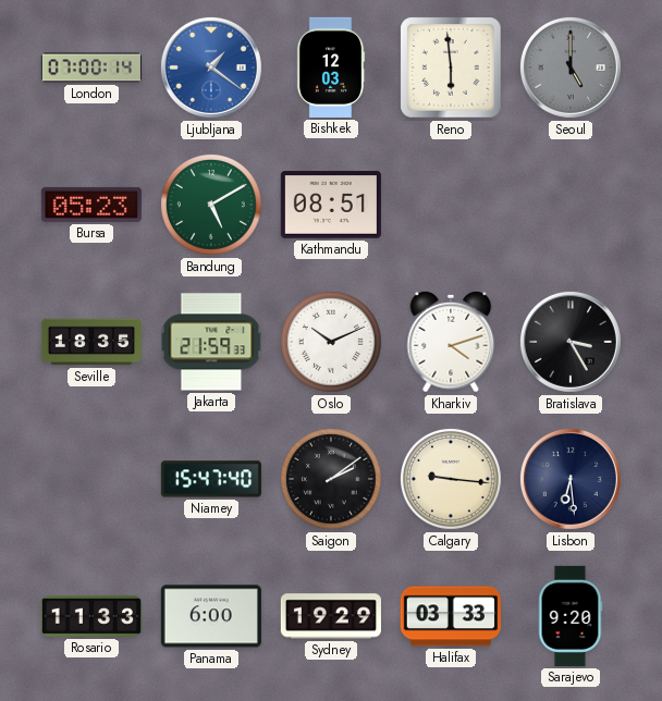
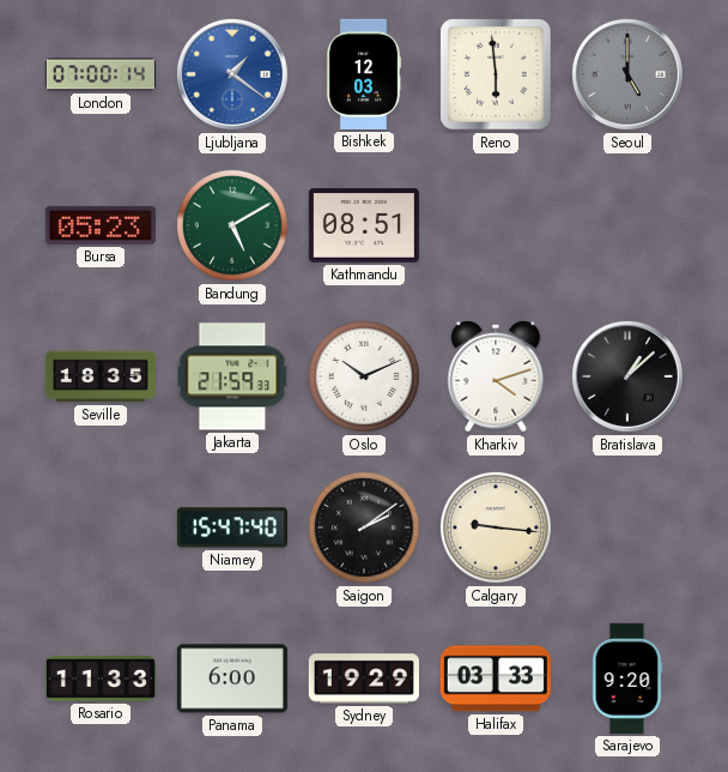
Bratislava: 3:25 -> 1:08 (627, 376)
Lisbon: 6:29 -> none (571, 479)
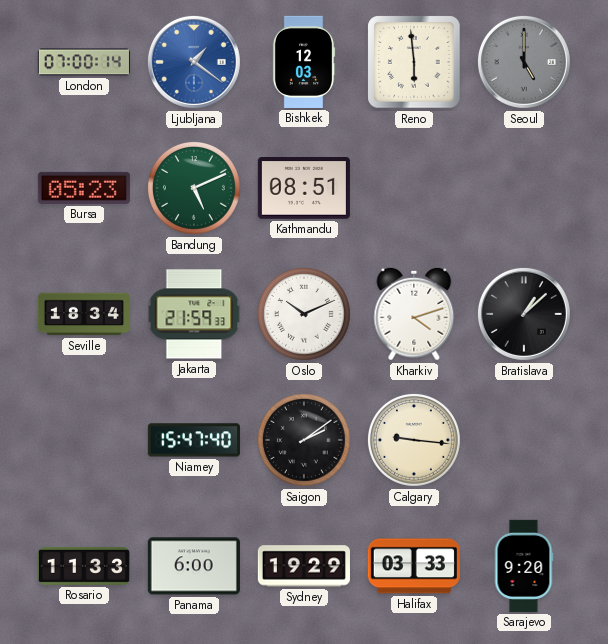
Bandung: 5:10 -> 5:11 (194, 188)
Seville: 18:35 -> 18:34 (84, 314)
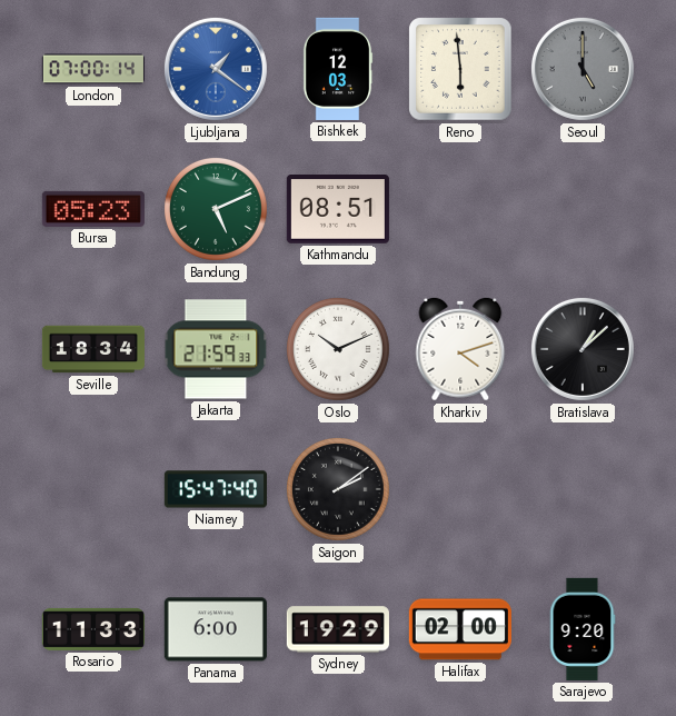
Calgary: 9:16 -> none (414, 440)
Halifax: 03:33 -> 02:00 (460, 629)
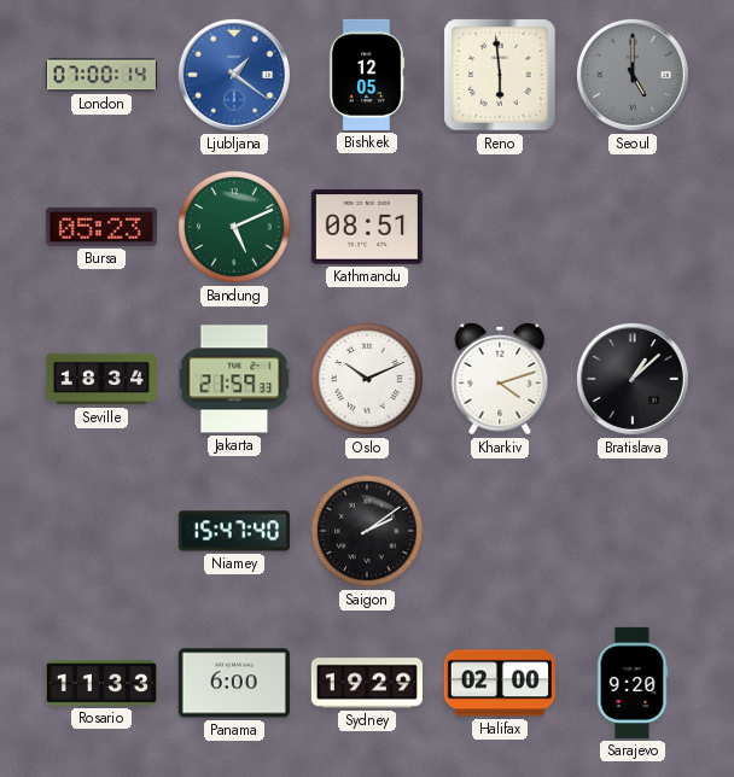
Bishkek: 12:03 -> 12:05 (367, 75)
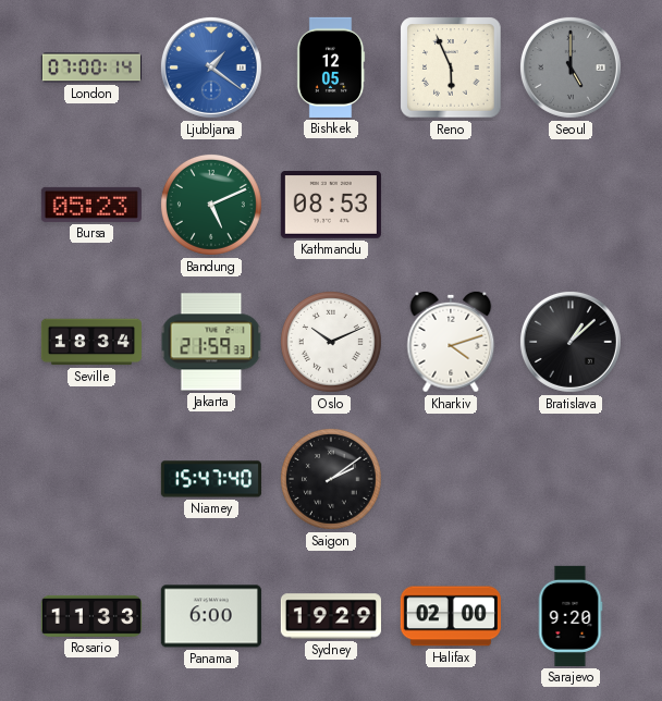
Reno: 5:59 -> 5:56 (451, 67)
Kathmandu: 08:51 -> 08:53 (331, 206)
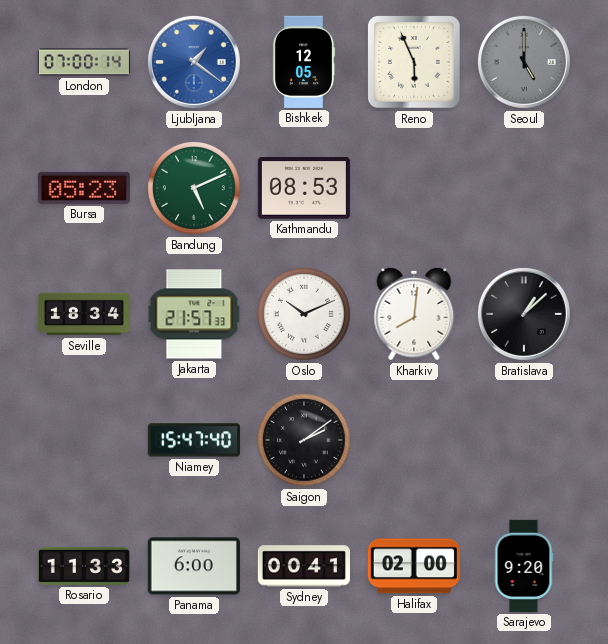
Jakarta: 21:59 -> 21:57 (194, 314)
Kharkiv: 4:12 -> 8:01 (414, 314)
Sydney: 19:29 -> 00:41 (304, 566)
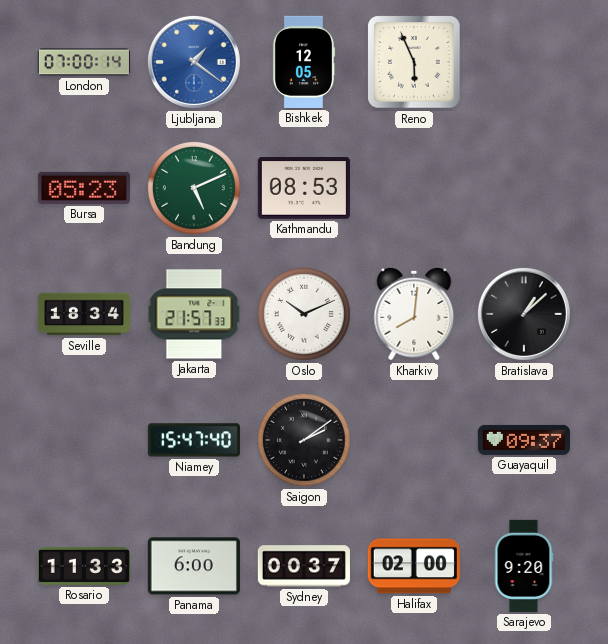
Seoul: 5:00 -> none (524, 62)
Guayaquil: none -> 09:37 (524, 440)
Sydney: 00:41 -> 00:37 (304, 566)
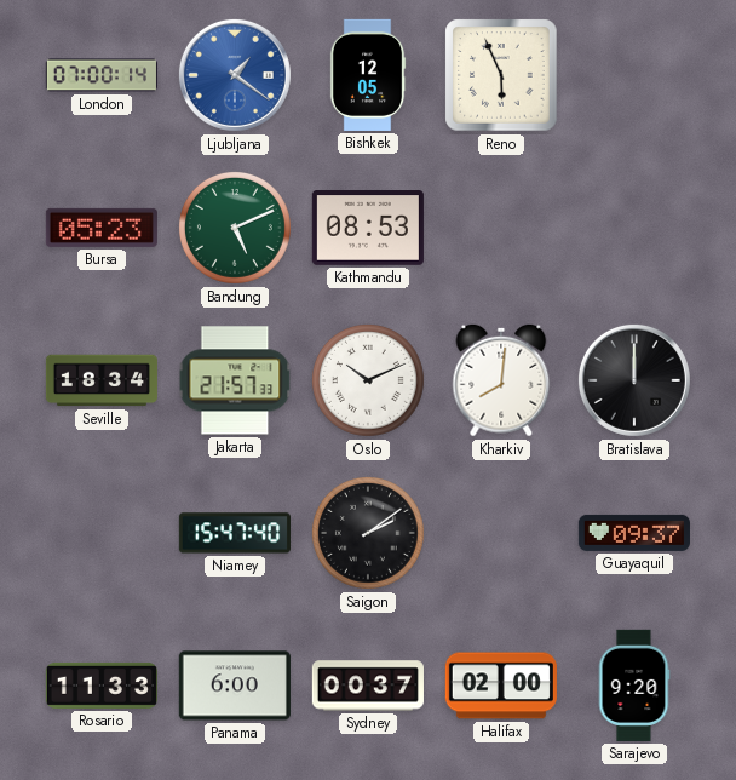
Bratislava: 1:08 -> 12:00 (634, 380)
